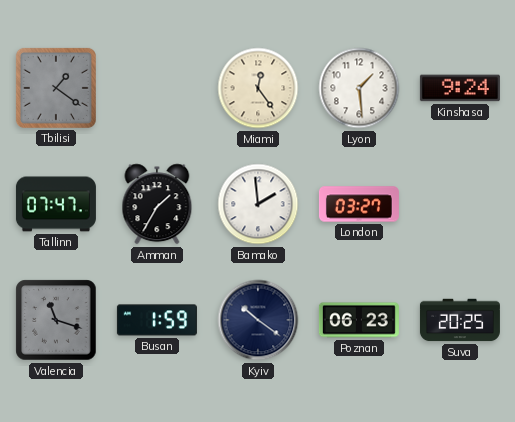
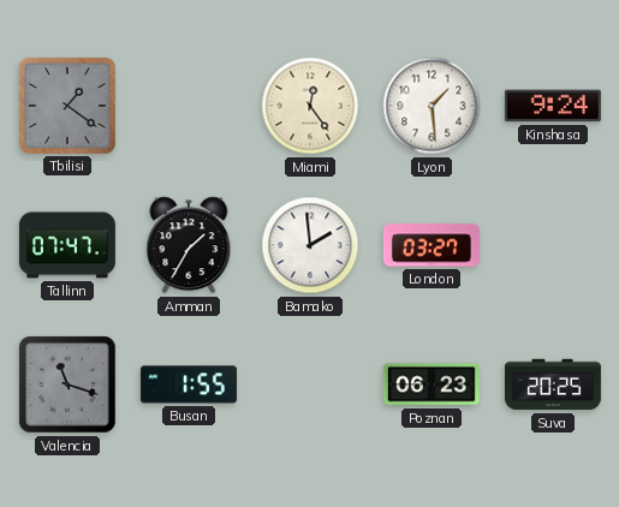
Busan: 1:59 -> 1:55 (189, 384)
Kyiv: 10:21 -> none (258, 320)
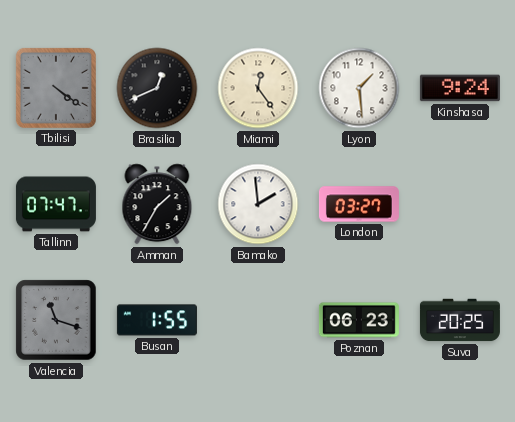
Tbilisi: 1:21 -> 4:21 (56, 88)
Brasilia: none -> 12:41 (157, 88)
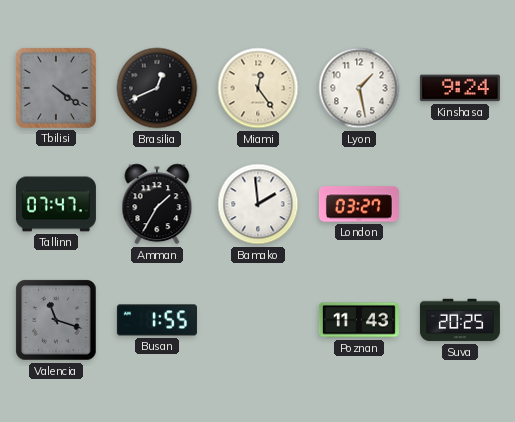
Lyon: 1:29 -> 1:28 (359, 88)
Poznan: 06:23 -> 11:43 (359, 320)
